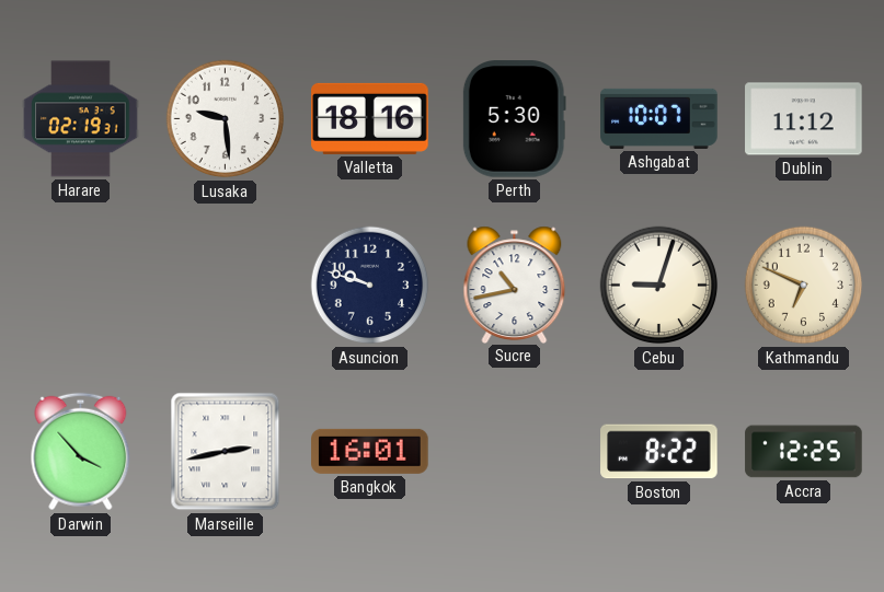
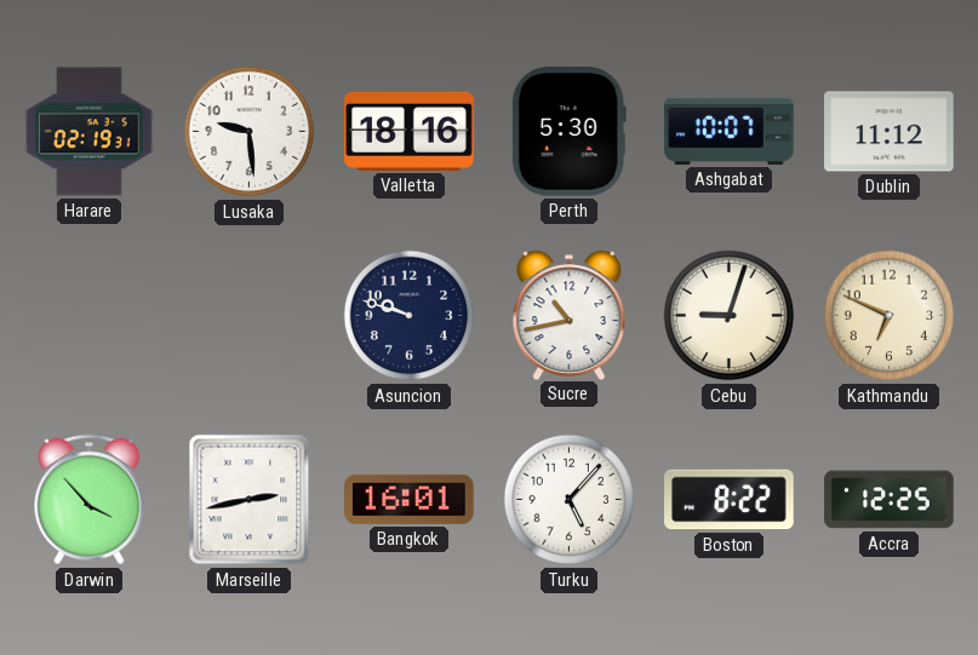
Turku: none -> 5:07 (570, 500)
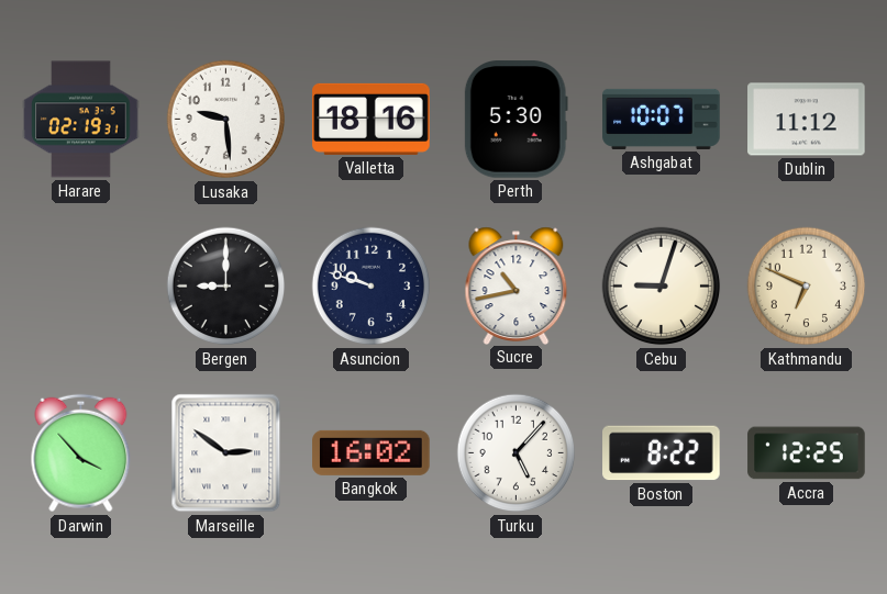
Bergen: none -> 9:00 (226, 287)
Marseille: 2:43 -> 2:51 (226, 453)
Bangkok: 16:01 -> 16:02 (372, 452)
